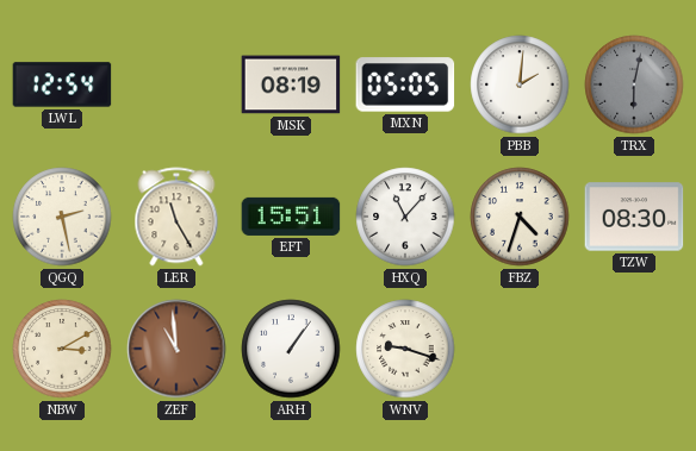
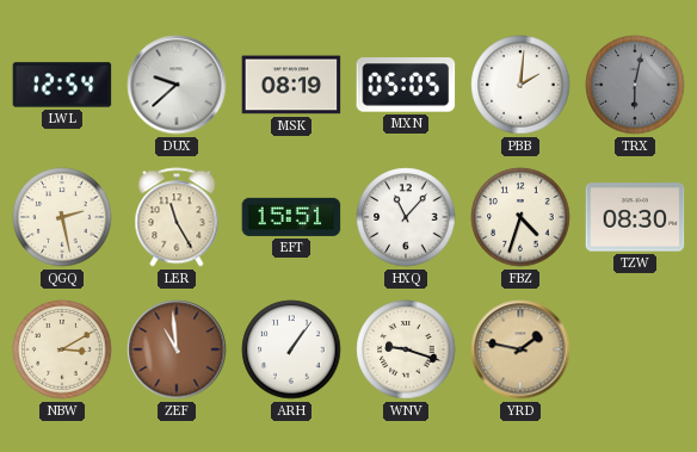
DUX: none -> 9:38 (177, 85)
YRD: none -> 1:47 (520, 349)
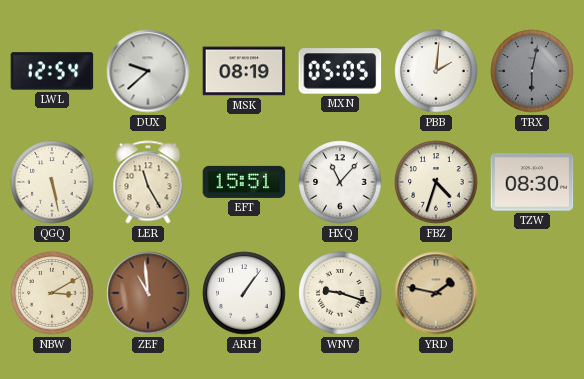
QGQ: 2:28 -> 5:28 (52, 182)
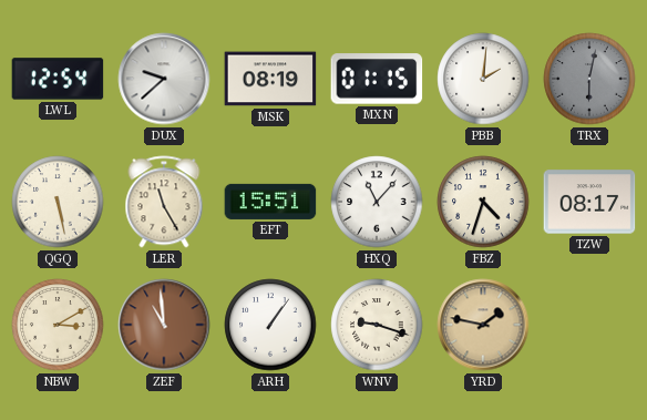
MXN: 05:05 -> 01:15 (377, 79)
TZW: 08:30 -> 08:17 (589, 202)
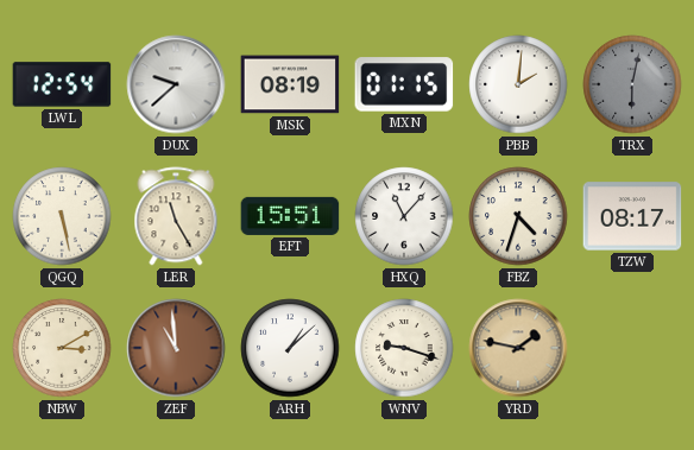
ARH: 1:06 -> 1:08 (290, 348)
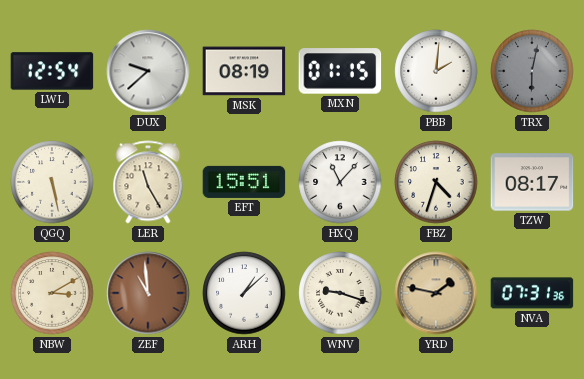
NVA: none -> 07:31 (532, 293)
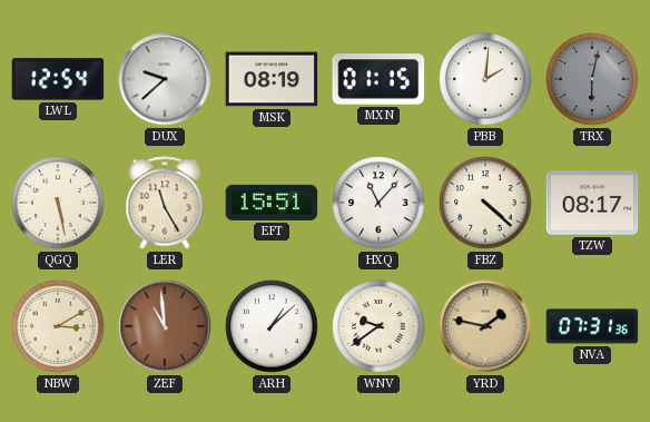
FBZ: 4:33 -> 4:22 (485, 203)
WNV: 9:18 -> 9:39 (378, 326)
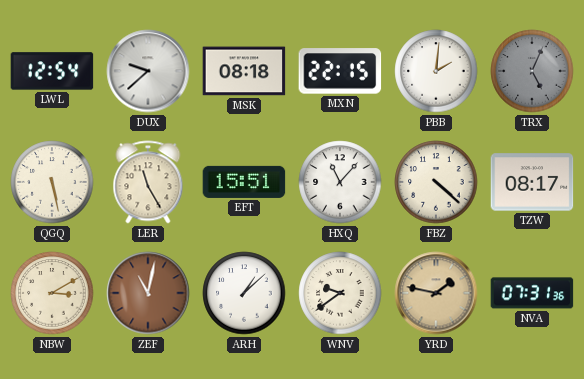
MSK: 08:19 -> 08:18 (244, 71)
MXN: 01:15 -> 22:15 (340, 71)
TRX: 6:02 -> 5:04 (532, 71)
ZEF: 10:59 -> 11:02 (148, 293)
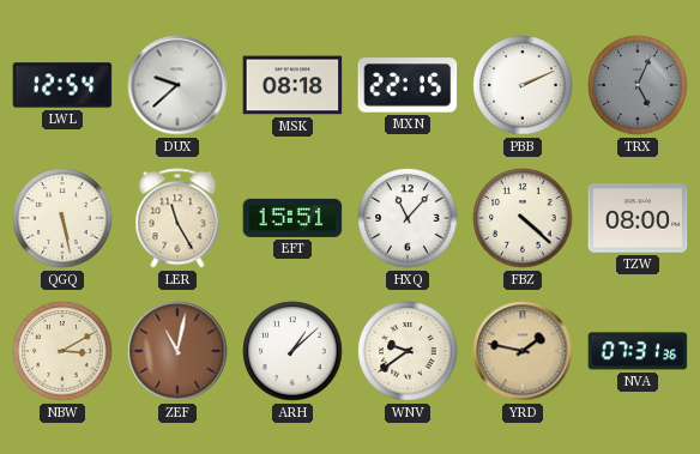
PBB: 2:01 -> 2:11 (523, 85)
TZW: 08:17 -> 08:00 (638, 218)
